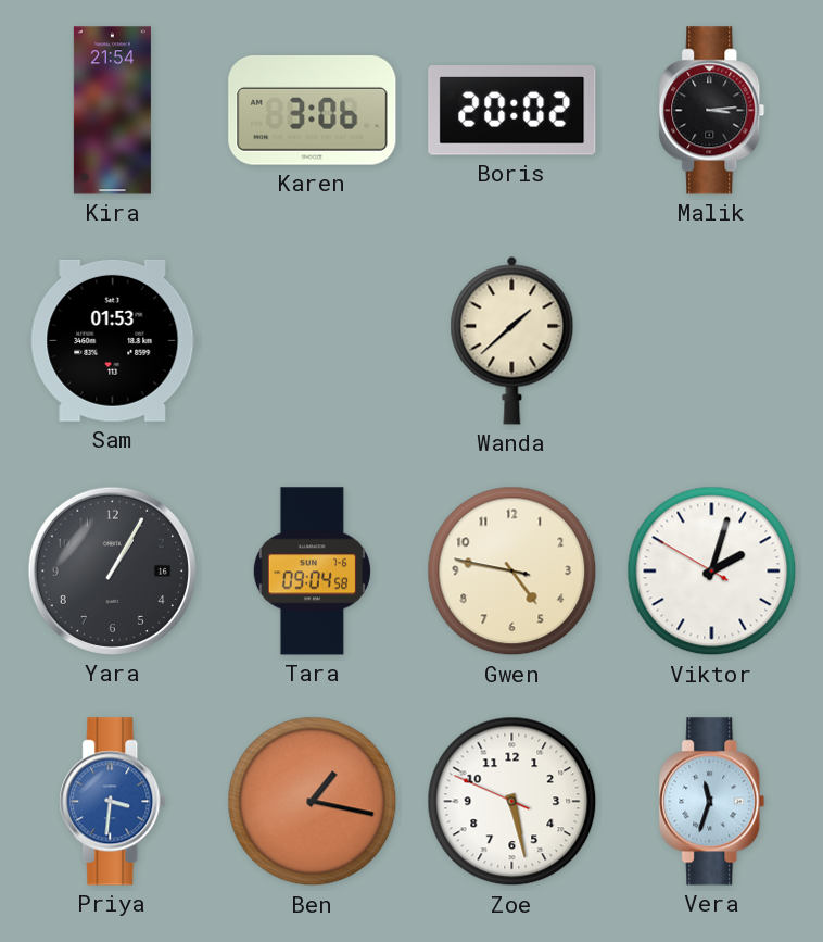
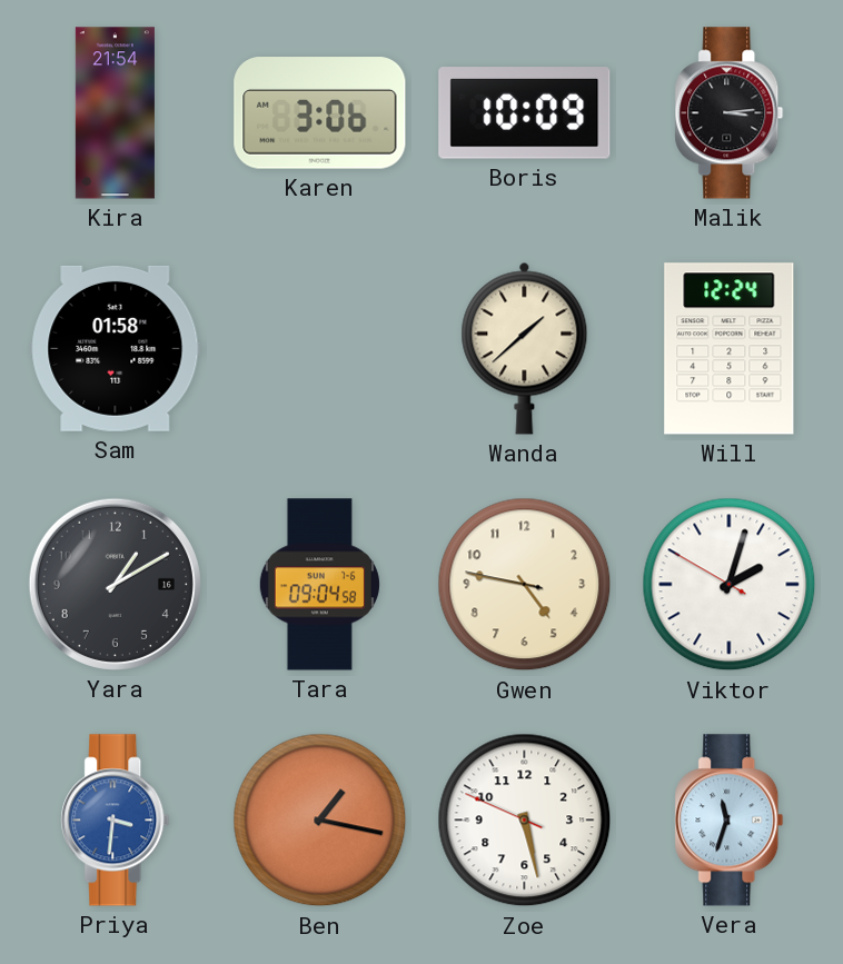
Boris: 20:02 -> 10:09 (525, 113)
Sam: 01:53 -> 01:58 (116, 348)
Will: none -> 12:24 (730, 349)
Yara: 1:05 -> 1:10 (115, 584)
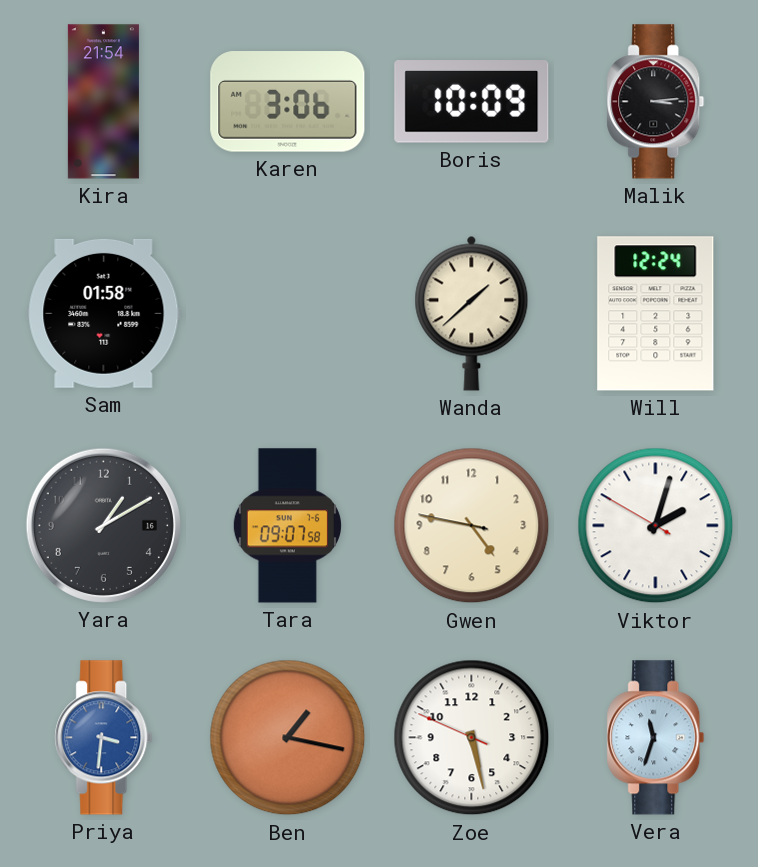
Tara: 09:04 -> 09:07 (287, 526)
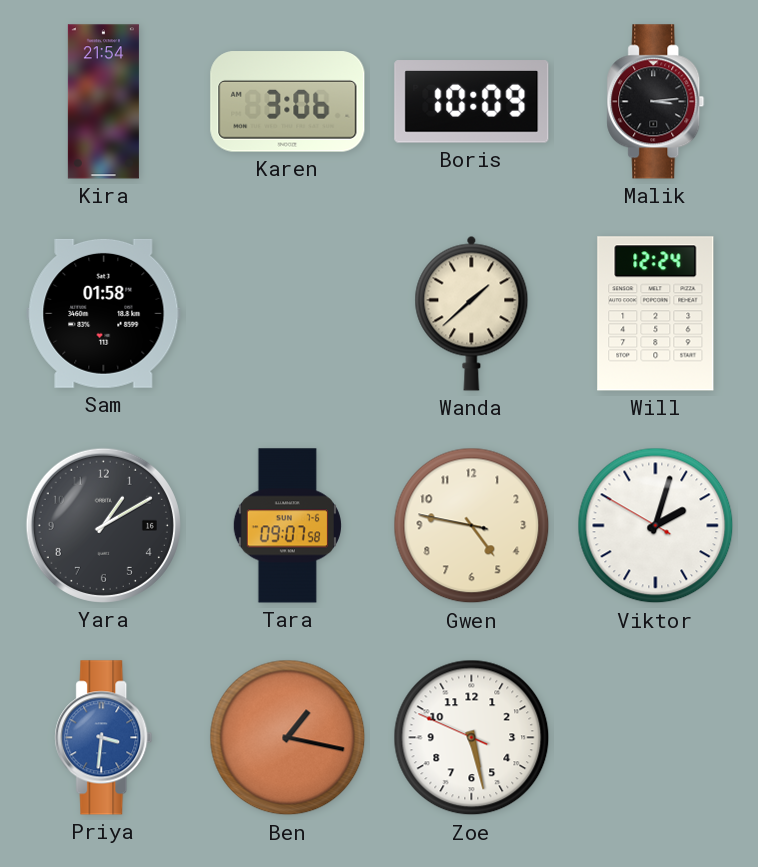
Vera: 11:33 -> none (656, 738)
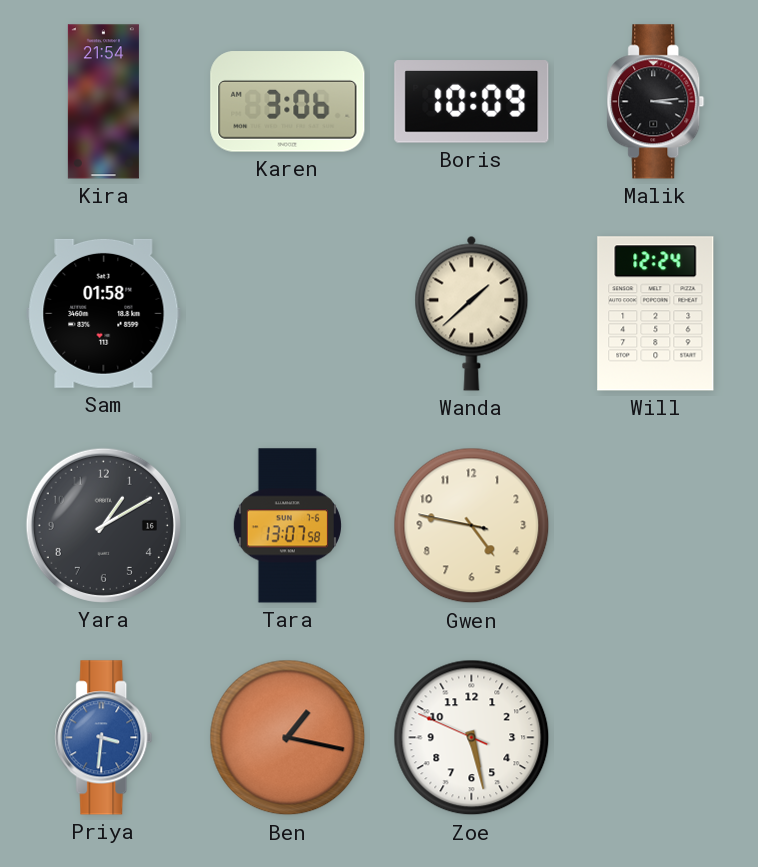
Tara: 09:07 -> 13:07 (287, 526)
Viktor: 2:02 -> none (656, 526)
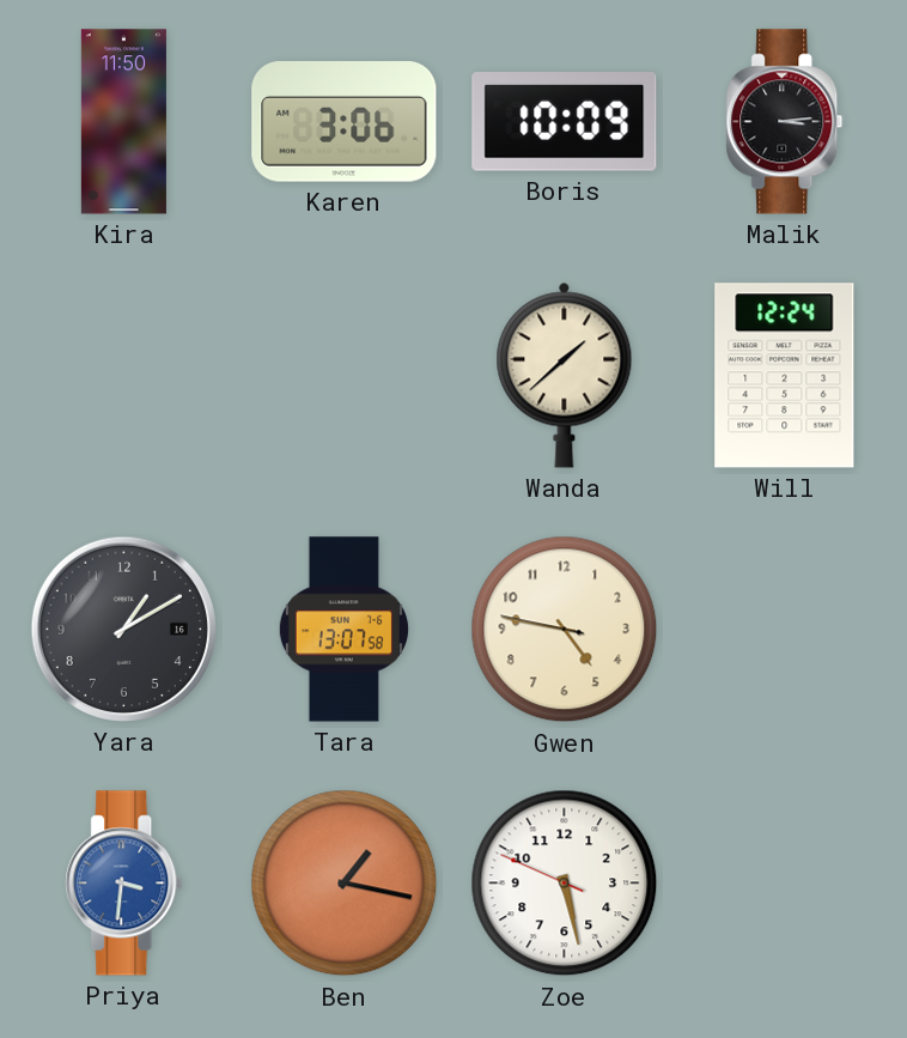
Kira: 21:54 -> 11:50 (123, 122)
Sam: 01:58 -> none (104, 313)
